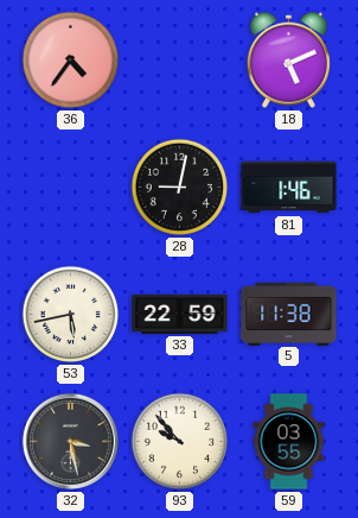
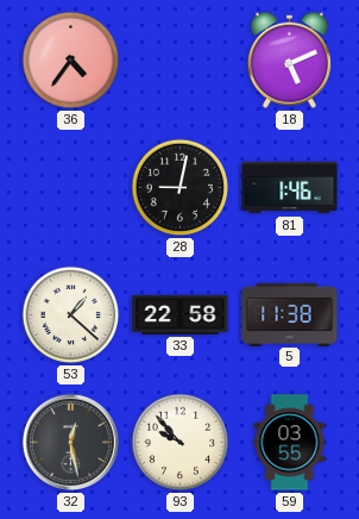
53: 5:43 -> 1:22 (71, 315)
33: 22:59 -> 22:58 (181, 314)
32: 3:28 -> 12:28 (70, 442)
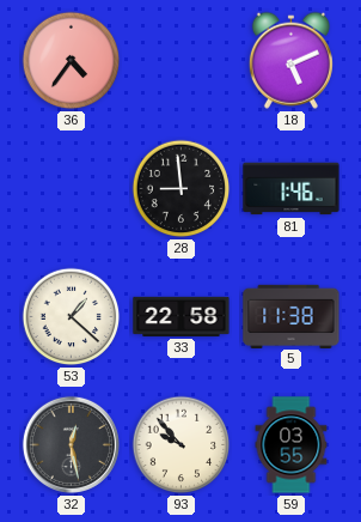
28: 9:02 -> 8:59 (182, 189)
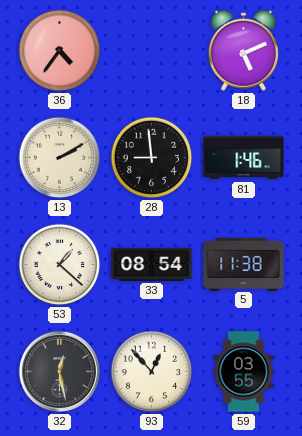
13: none -> 2:10 (60, 158)
33: 22:58 -> 08:54 (152, 264)
93: 9:53 -> 12:53 (152, 372)
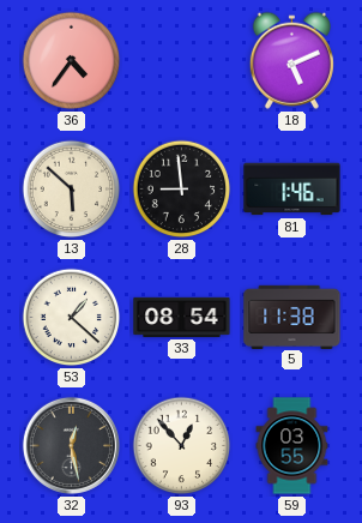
13: 2:10 -> 5:52 (72, 190)
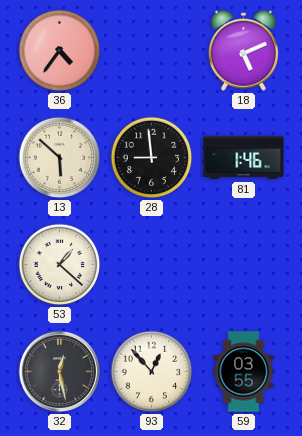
33: 08:54 -> none (182, 317)
5: 11:38 -> none (292, 317)
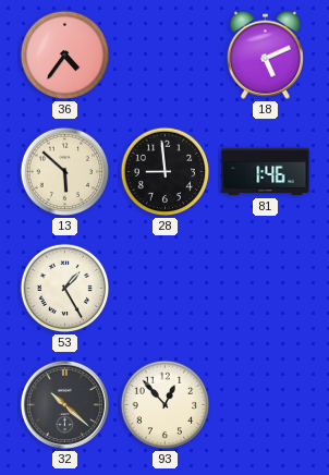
53: 1:22 -> 1:25 (65, 289)
32: 12:28 -> 10:22 (64, 404)
59: 03:55 -> none (244, 372)
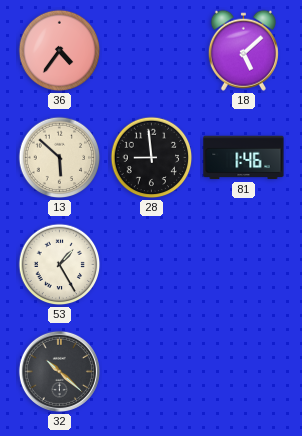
18: 5:11 -> 5:08 (243, 50)
93: 12:53 -> none (166, 405)
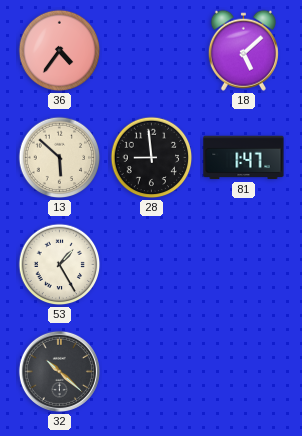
81: 1:46 -> 1:47 (244, 158)
